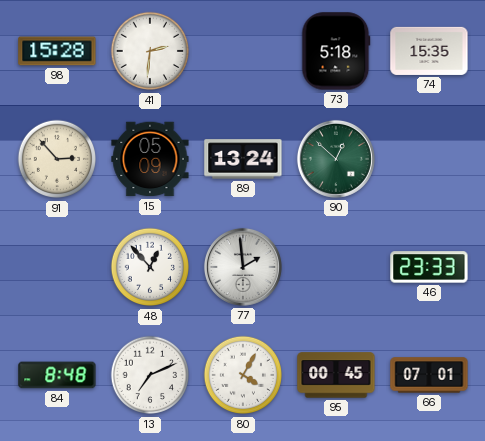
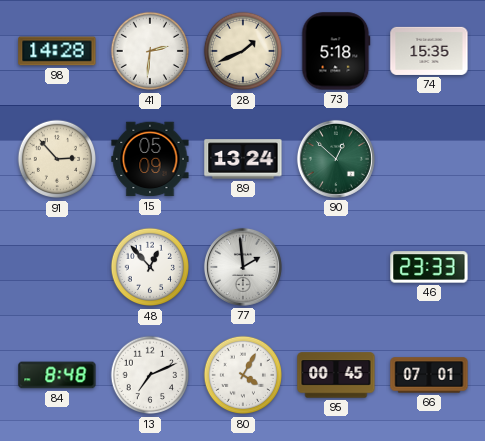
98: 15:28 -> 14:28 (57, 51)
28: none -> 1:41 (243, 51)
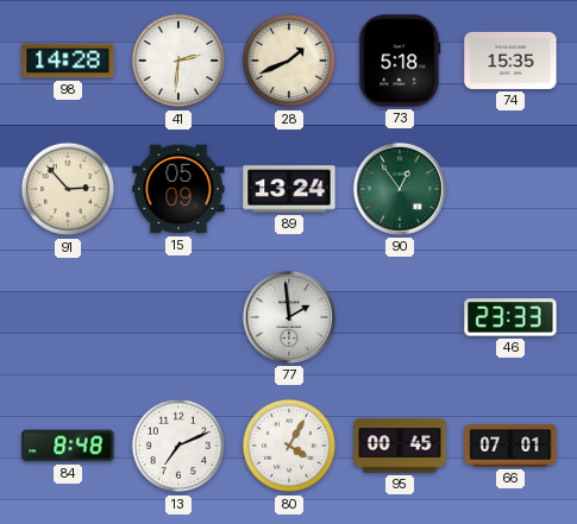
90: 12:52 -> 12:54 (400, 189)
48: 12:53 -> none (150, 267)
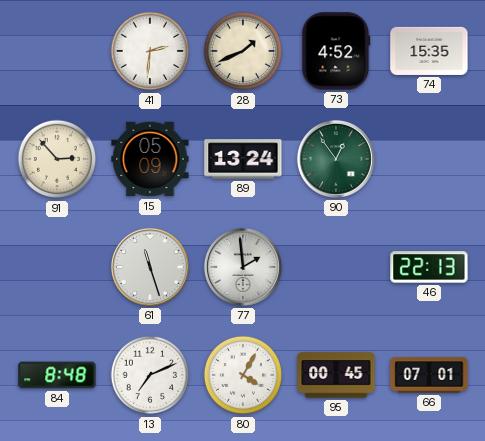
98: 14:28 -> none (68, 61)
73: 5:18 -> 4:52 (336, 51)
61: none -> 11:27 (150, 267)
46: 23:33 -> 22:13 (429, 267)
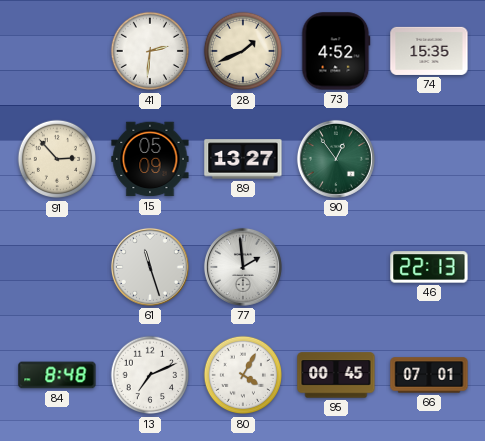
89: 13:24 -> 13:27 (243, 159)
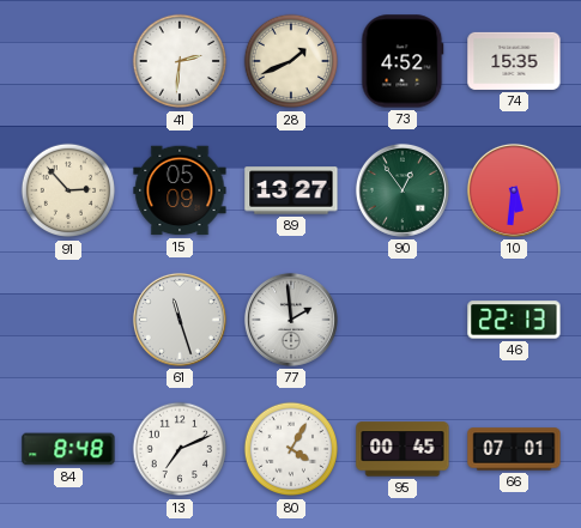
10: none -> 5:31 (514, 190)
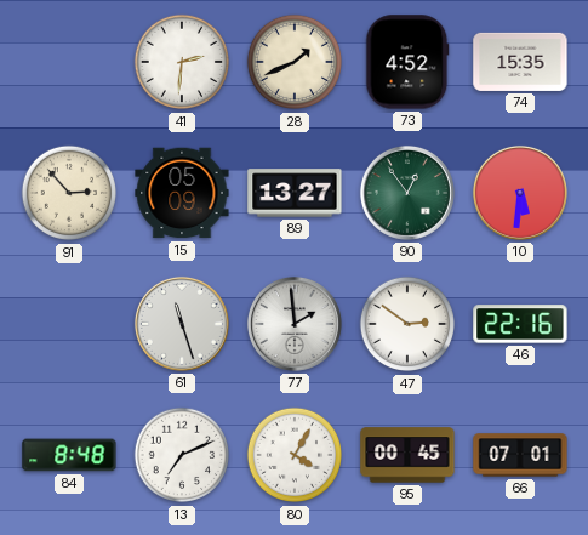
47: none -> 2:51 (407, 324)
46: 22:13 -> 22:16 (520, 324)
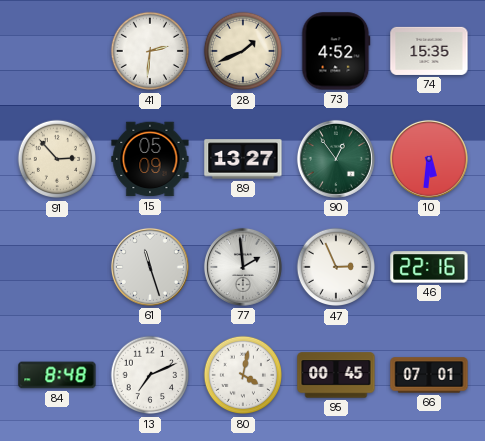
47: 2:51 -> 2:56 (336, 267)
80: 4:05 -> 4:02 (243, 375)
